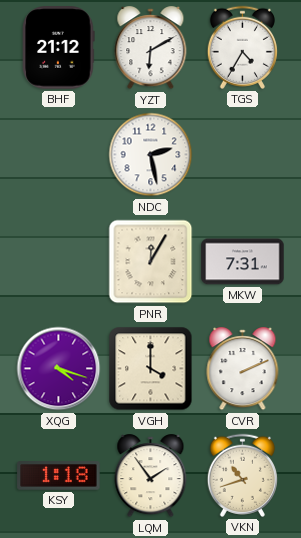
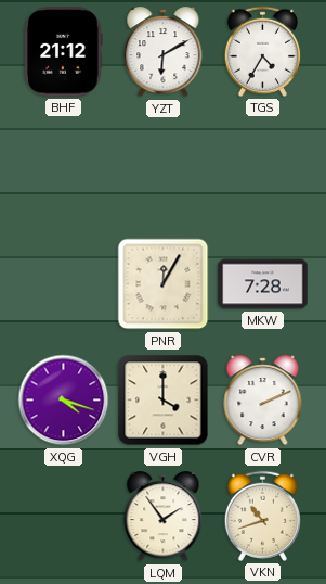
NDC: 2:28 -> none (151, 155)
MKW: 7:31 -> 7:28 (263, 284)
KSY: 1:18 -> none (59, 476)
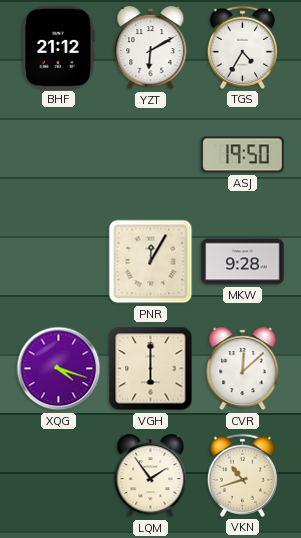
ASJ: none -> 19:50 (243, 155)
MKW: 7:28 -> 9:28 (243, 262)
VGH: 4:00 -> 6:00 (151, 369)
CVR: 2:11 -> 12:08 (243, 369)
